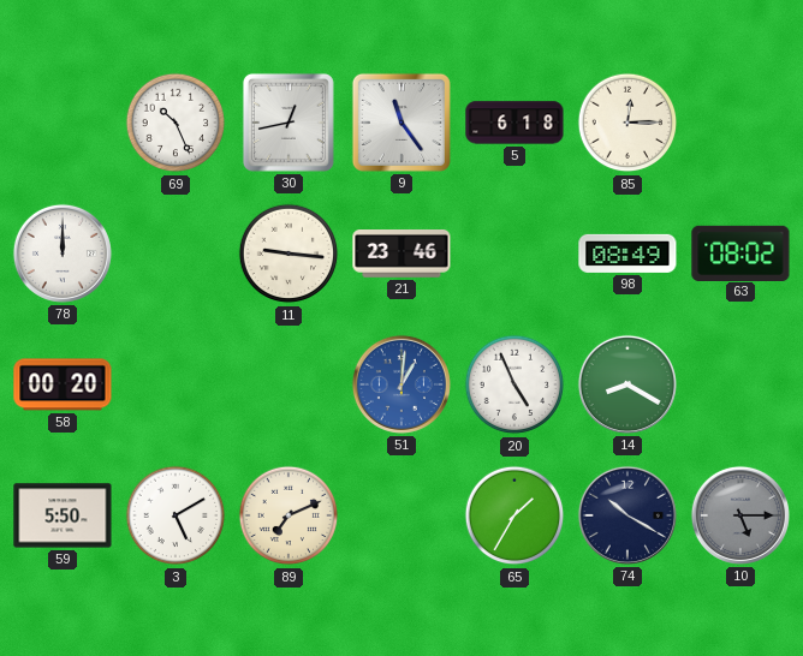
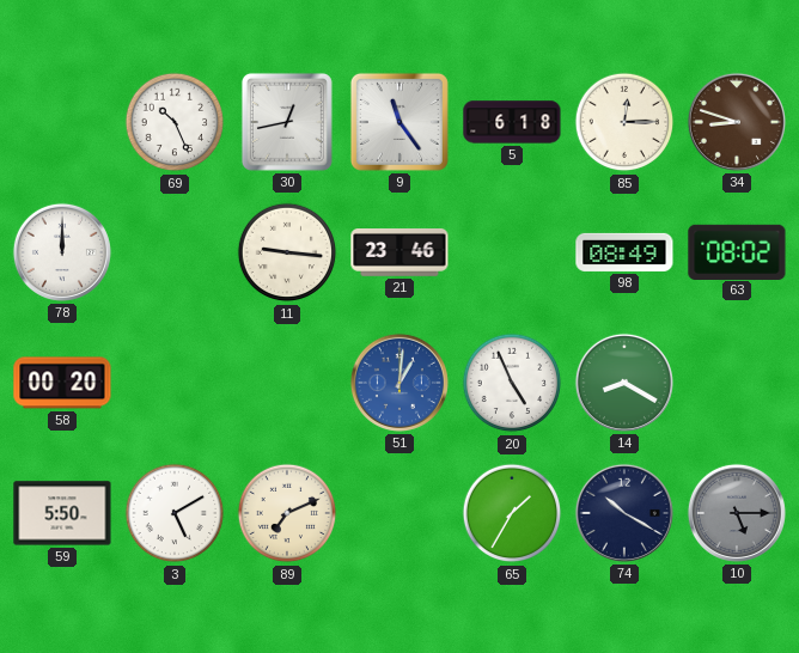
34: none -> 8:48 (737, 122)
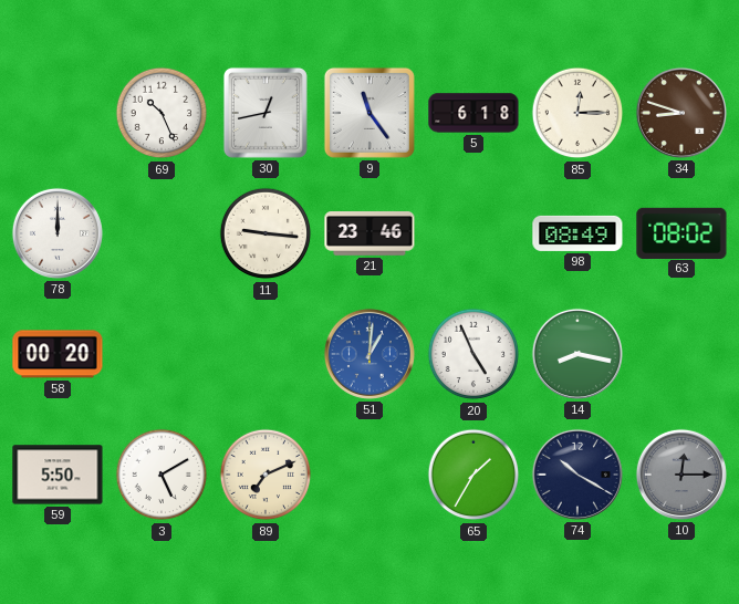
14: 8:20 -> 8:17 (577, 354)
10: 5:15 -> 12:15 (681, 475)
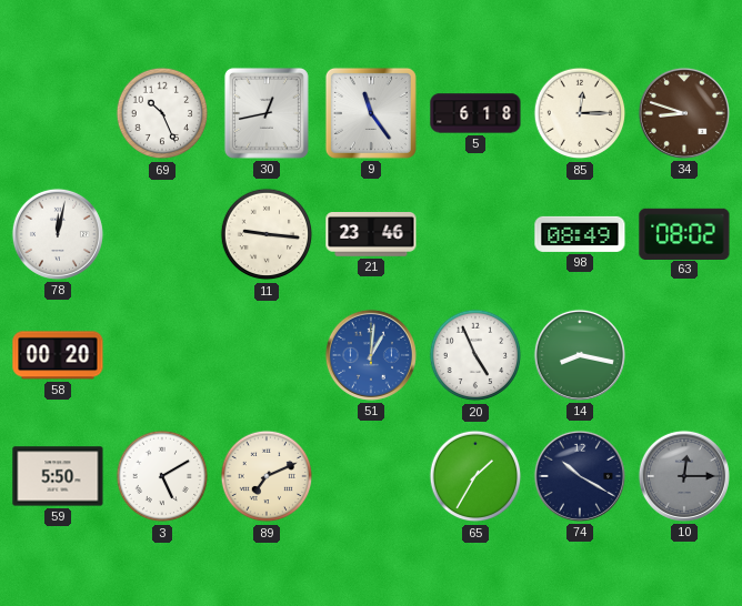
78: 12:00 -> 12:02 (58, 234)
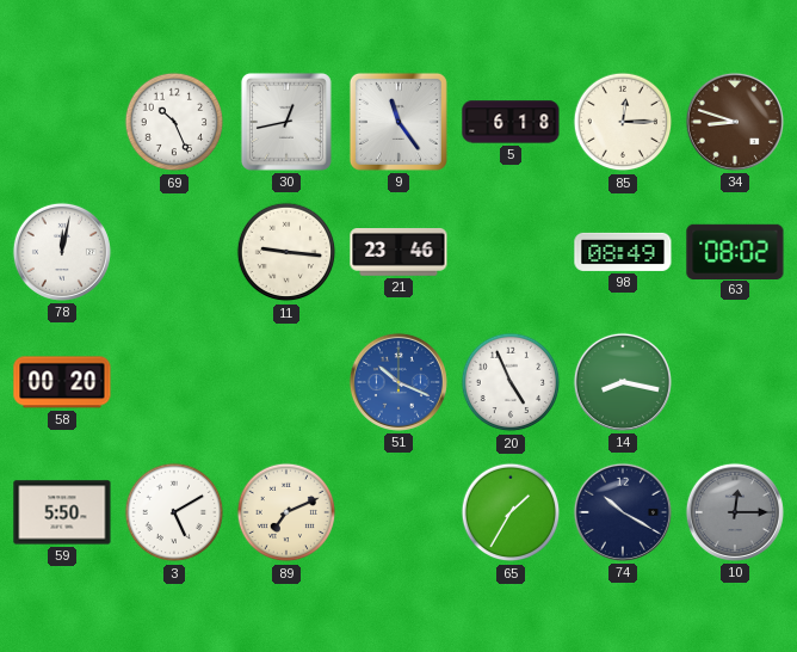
51: 1:01 -> 10:19 (398, 382)
